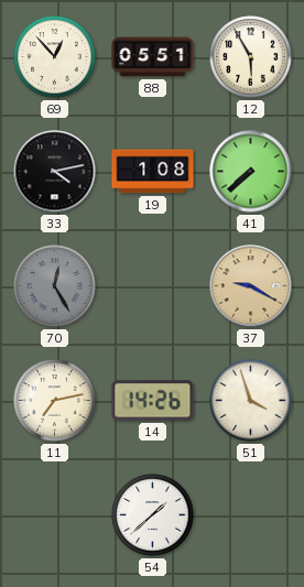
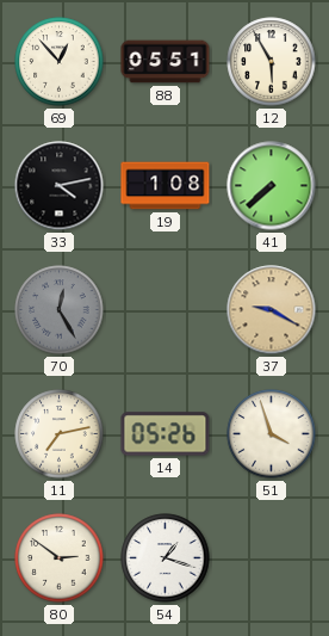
14: 14:26 -> 05:26 (166, 434)
80: none -> 2:51 (60, 558)
54: 1:38 -> 1:18 (166, 558)
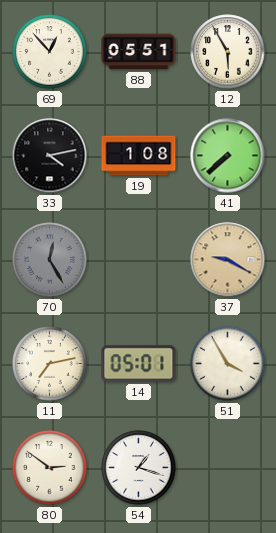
14: 05:26 -> 05:01 (139, 364)
51: 3:57 -> 3:55 (228, 364)
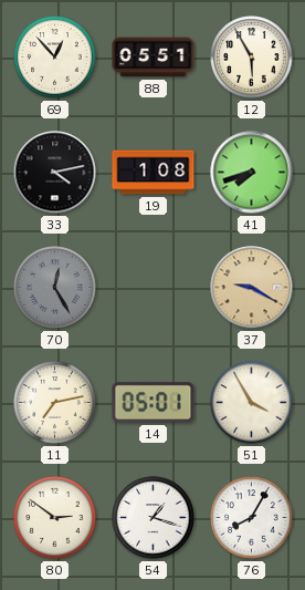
41: 7:38 -> 7:42 (252, 173)
76: none -> 8:05 (252, 518)
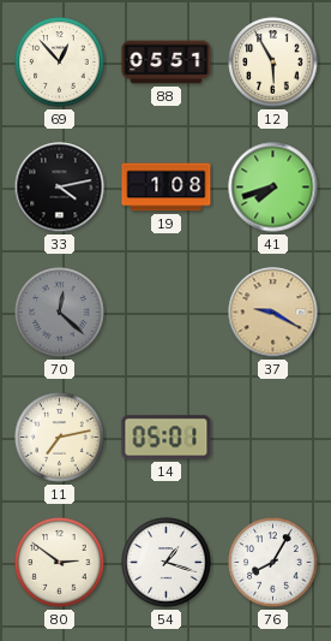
70: 12:25 -> 12:22 (60, 313)
51: 3:55 -> none (252, 403)
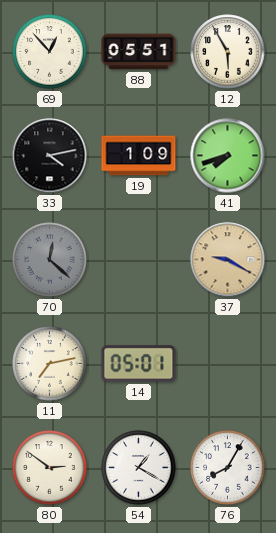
19: 1:08 -> 1:09 (139, 156)
54: 1:18 -> 1:20 (139, 468)
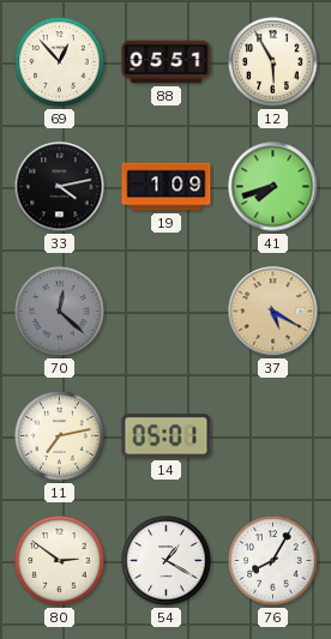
37: 9:20 -> 5:20 (273, 312)
